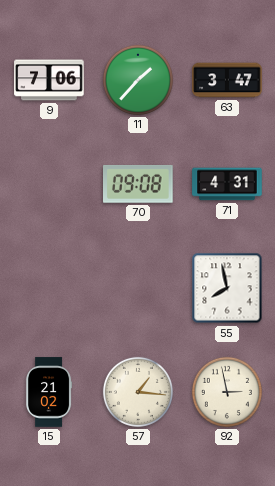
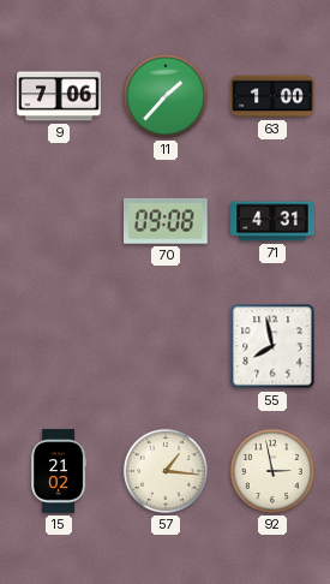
63: 3:47 -> 1:00 (272, 96)
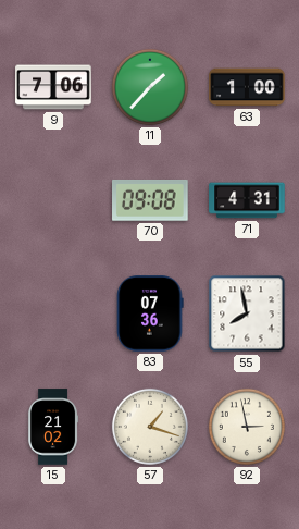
83: none -> 07:36 (150, 313)
57: 1:16 -> 1:18 (150, 427)
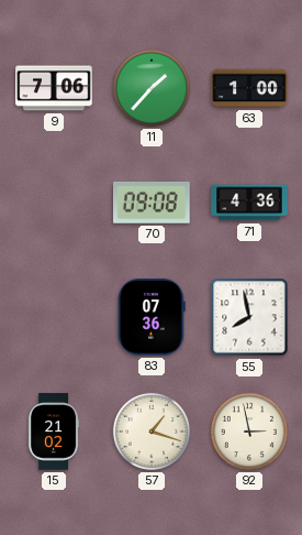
71: 4:31 -> 4:36 (249, 203)
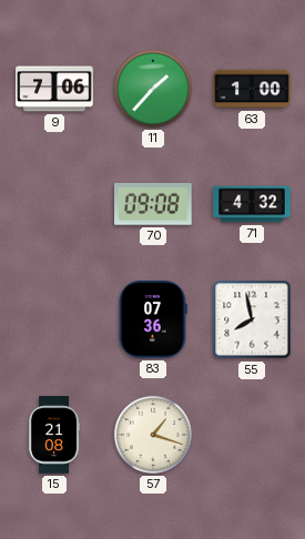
71: 4:36 -> 4:32 (252, 204)
15: 21:02 -> 21:08 (54, 435)
92: 2:58 -> none (249, 432)
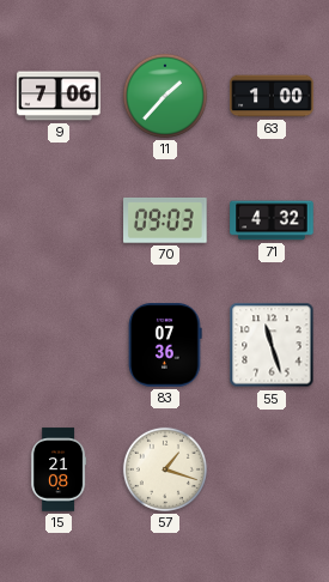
70: 09:08 -> 09:03 (166, 220)
55: 7:58 -> 11:27 (272, 345)
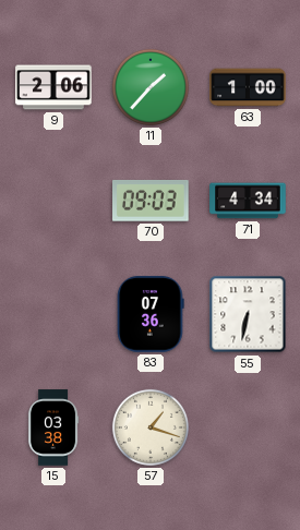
9: 7:06 -> 2:06 (53, 87)
71: 4:32 -> 4:34 (248, 201)
55: 11:27 -> 6:32 (248, 314)
15: 21:08 -> 03:38 (53, 427)
